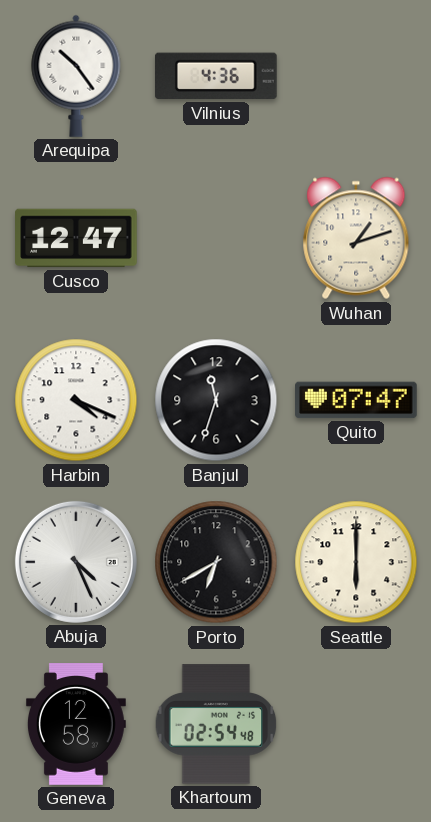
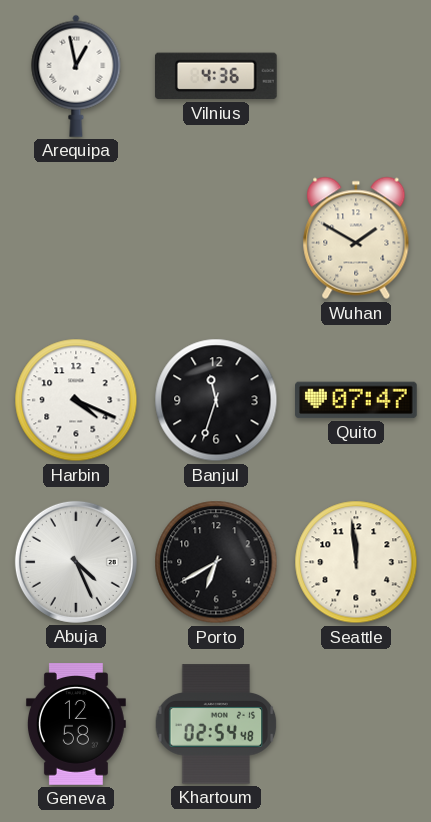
Arequipa: 10:24 -> 12:58 (76, 76)
Cusco: 12:47 -> none (76, 238)
Wuhan: 1:12 -> 1:50 (356, 238)
Seattle: 6:00 -> 11:59 (356, 562)
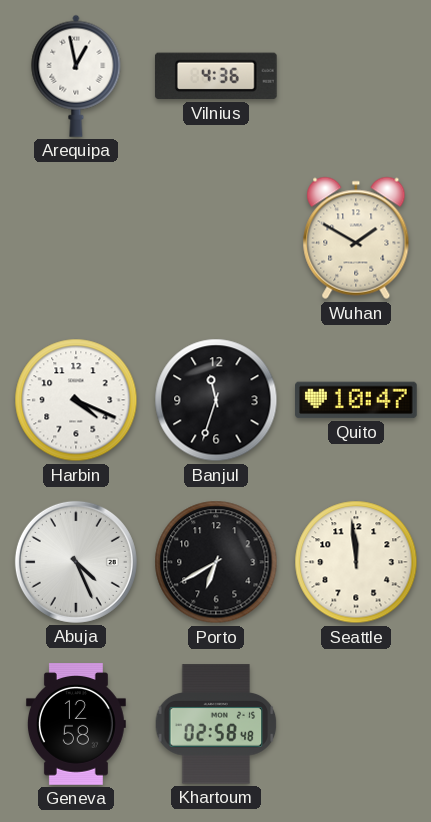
Quito: 07:47 -> 10:47 (356, 400)
Khartoum: 02:54 -> 02:58 (216, 724)
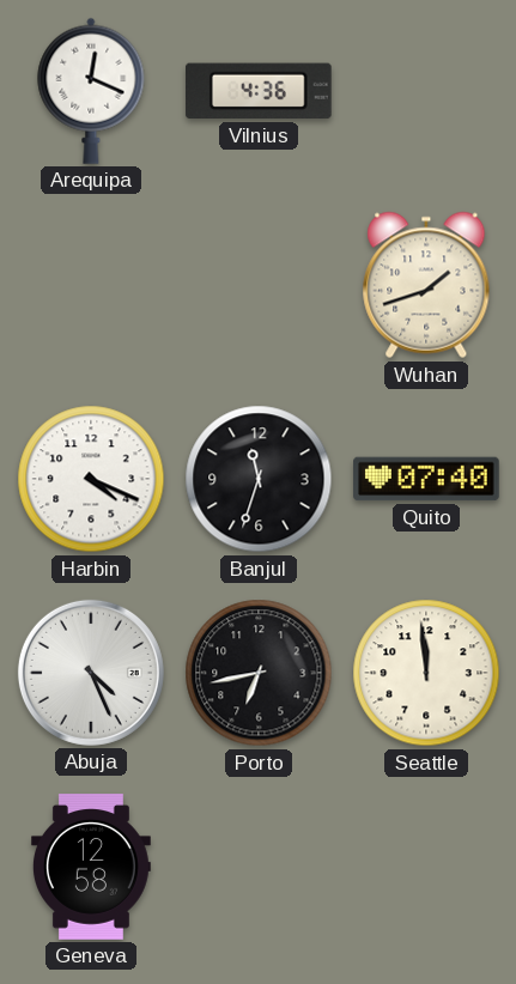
Arequipa: 12:58 -> 12:19 (91, 91)
Wuhan: 1:50 -> 1:42 (426, 285)
Quito: 10:47 -> 07:40 (426, 479)
Porto: 6:40 -> 6:43 (259, 673)
Khartoum: 02:58 -> none (216, 724)
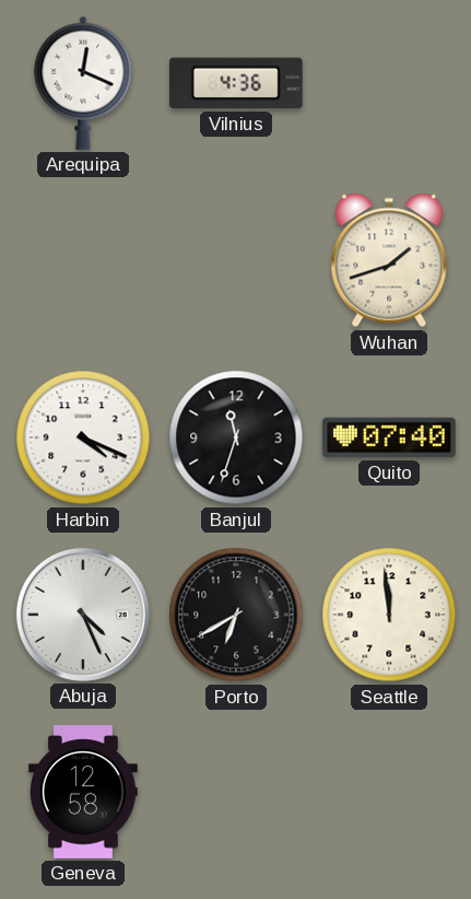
Porto: 6:43 -> 6:40 (236, 615)
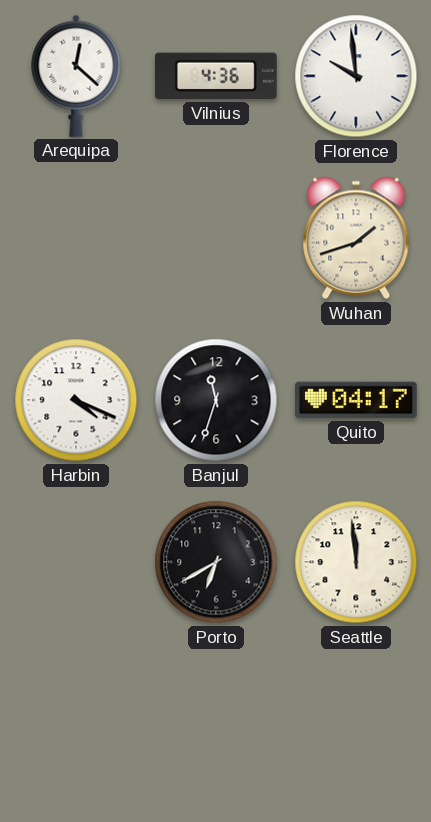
Arequipa: 12:19 -> 12:22 (76, 76)
Florence: none -> 9:59 (356, 76)
Quito: 07:40 -> 04:17 (356, 400)
Abuja: 4:26 -> none (83, 615)
Geneva: 12:58 -> none (83, 792)
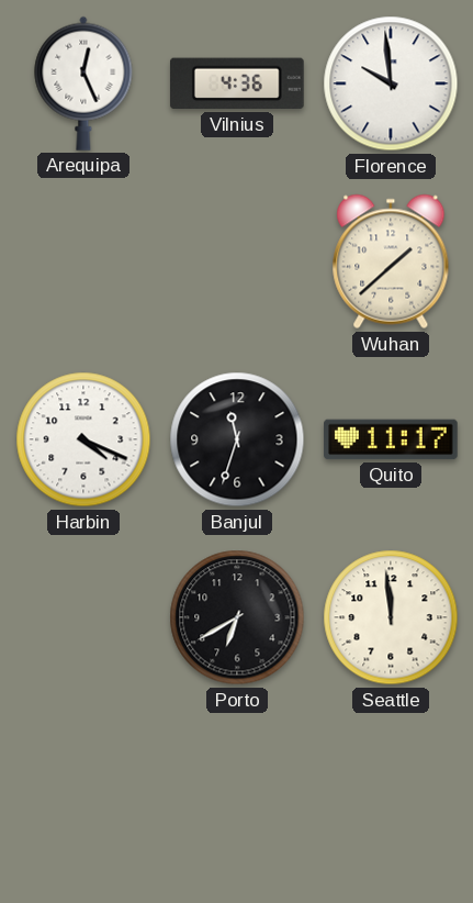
Arequipa: 12:22 -> 12:26 (83, 83)
Wuhan: 1:42 -> 1:38 (391, 261)
Quito: 04:17 -> 11:17 (391, 439)
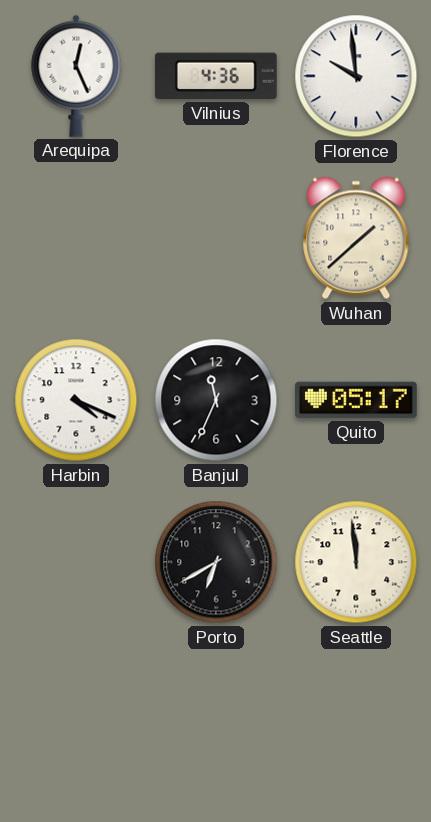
Banjul: 11:33 -> 11:34 (216, 400)
Quito: 11:17 -> 05:17 (356, 400)
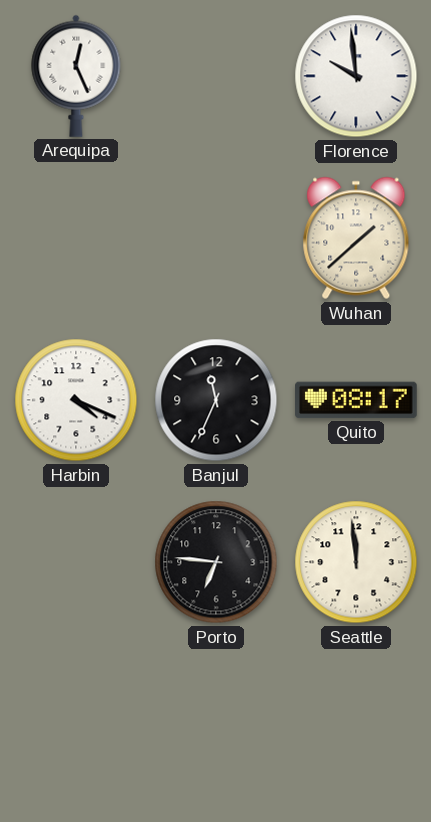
Vilnius: 4:36 -> none (216, 76)
Quito: 05:17 -> 08:17 (356, 400)
Porto: 6:40 -> 6:46 (216, 562)
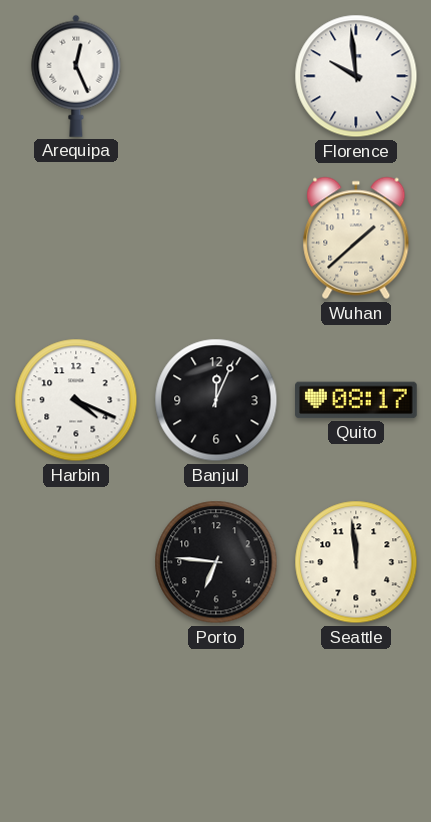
Banjul: 11:34 -> 12:04 (216, 400)
